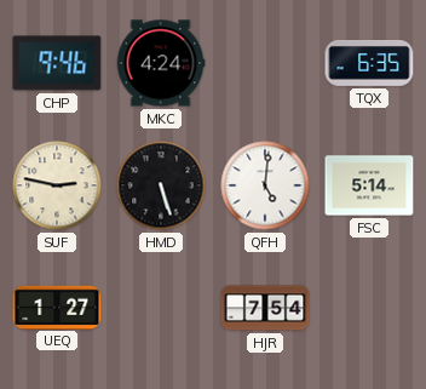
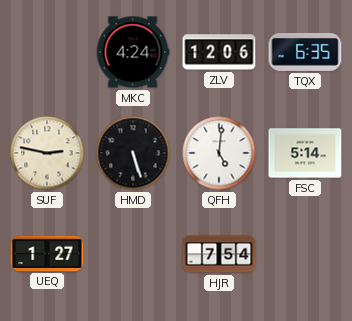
CHP: 9:46 -> none (57, 63)
ZLV: none -> 12:06 (219, 52)
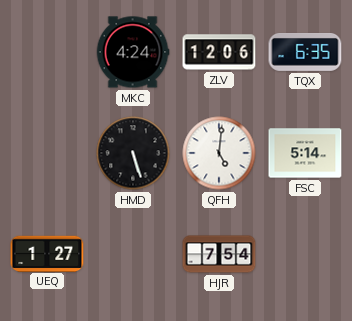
SUF: 2:47 -> none (47, 153)
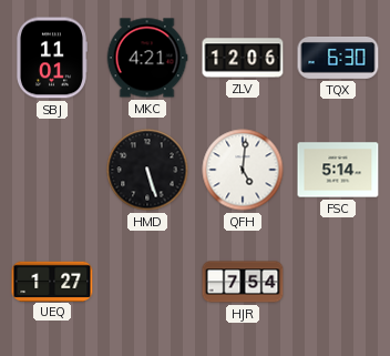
SBJ: none -> 11:01 (51, 58)
MKC: 4:24 -> 4:21 (147, 58)
TQX: 6:35 -> 6:30 (338, 59)
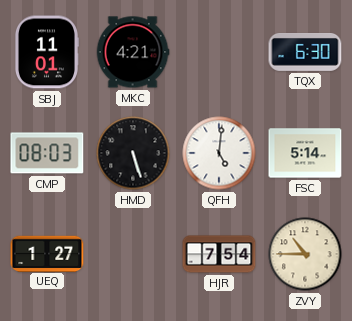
ZLV: 12:06 -> none (243, 58)
CMP: none -> 08:03 (47, 153)
ZVY: none -> 10:45 (305, 254)
